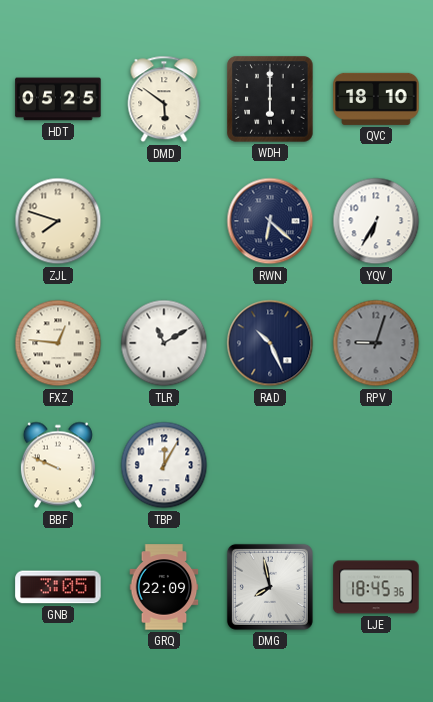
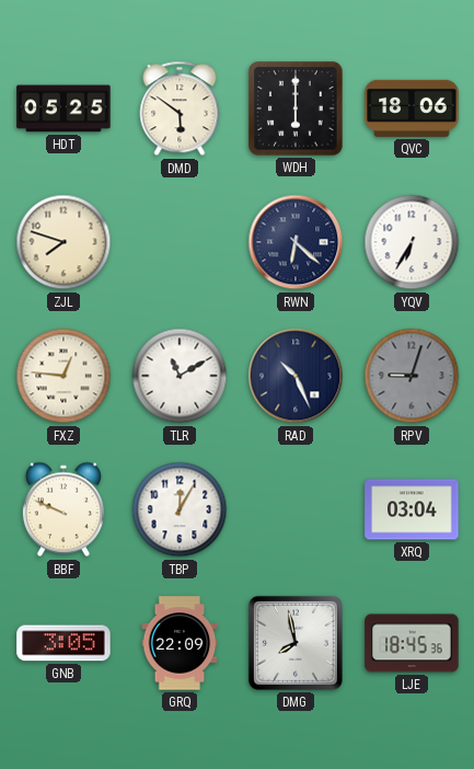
QVC: 18:10 -> 18:06 (412, 108)
XRQ: none -> 03:04 (412, 509)
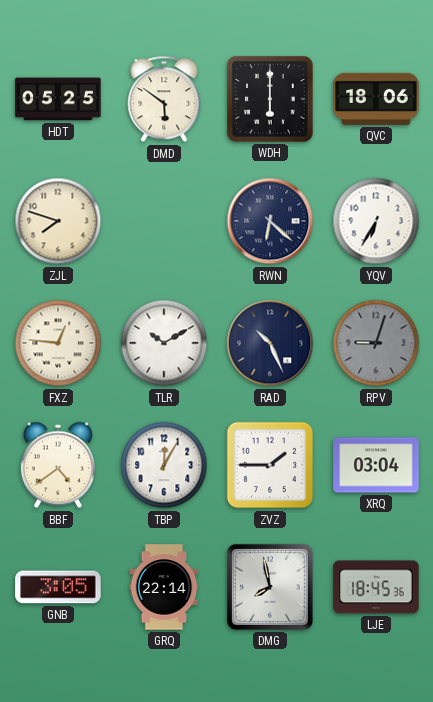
TLR: 11:10 -> 10:10 (164, 343)
BBF: 9:49 -> 4:39 (58, 465)
ZVZ: none -> 1:45 (270, 465)
GRQ: 22:09 -> 22:14 (164, 587)
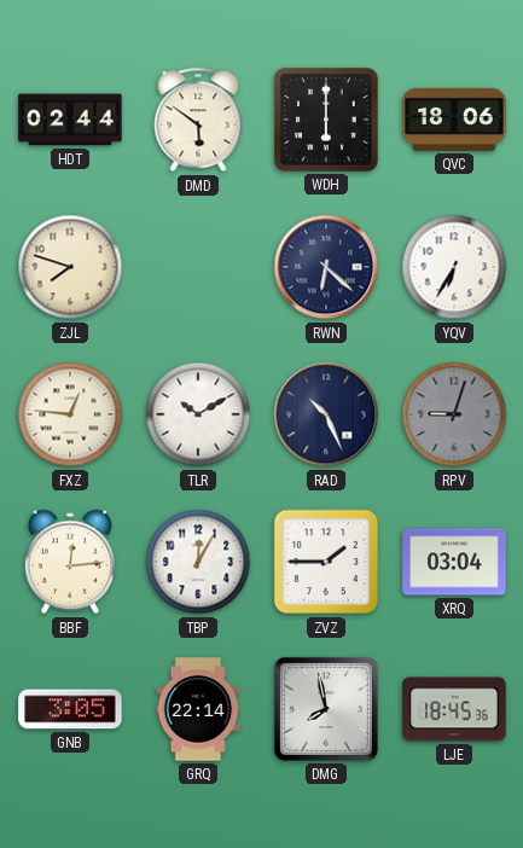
HDT: 05:25 -> 02:44 (70, 120)
BBF: 4:39 -> 12:14 (70, 562)
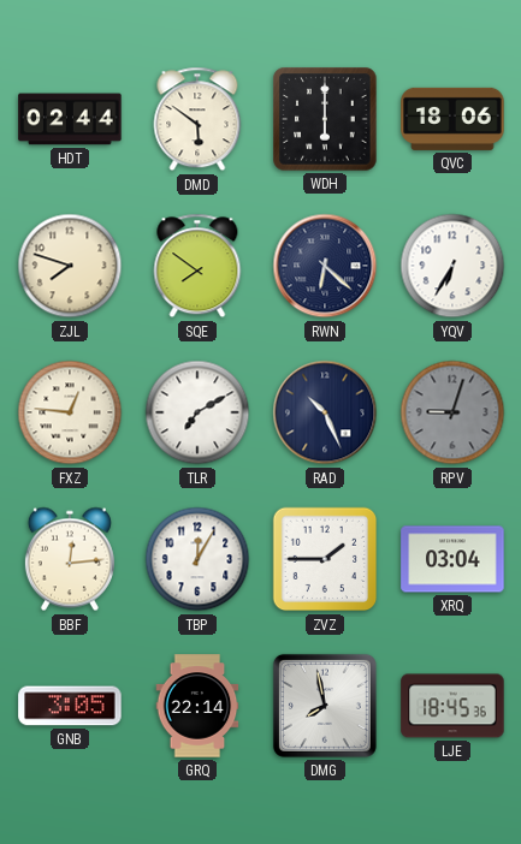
SQE: none -> 7:51 (197, 266)
TLR: 10:10 -> 7:10 (197, 412)
